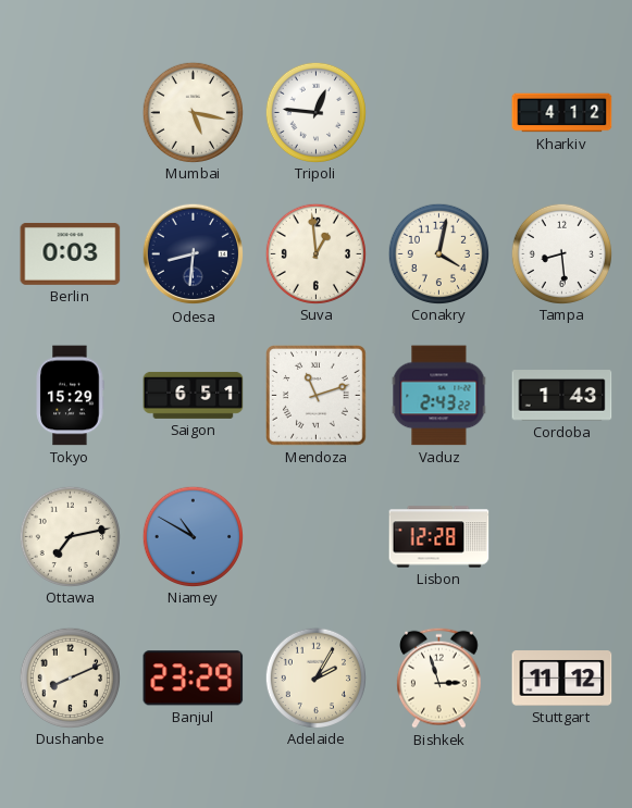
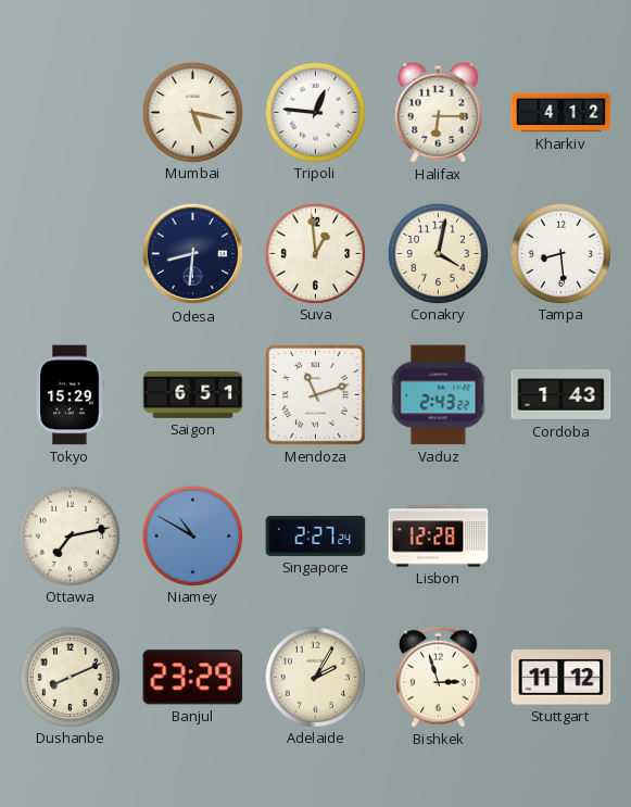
Halifax: none -> 6:15 (439, 112)
Berlin: 0:03 -> none (71, 253)
Singapore: none -> 2:27 (316, 535)
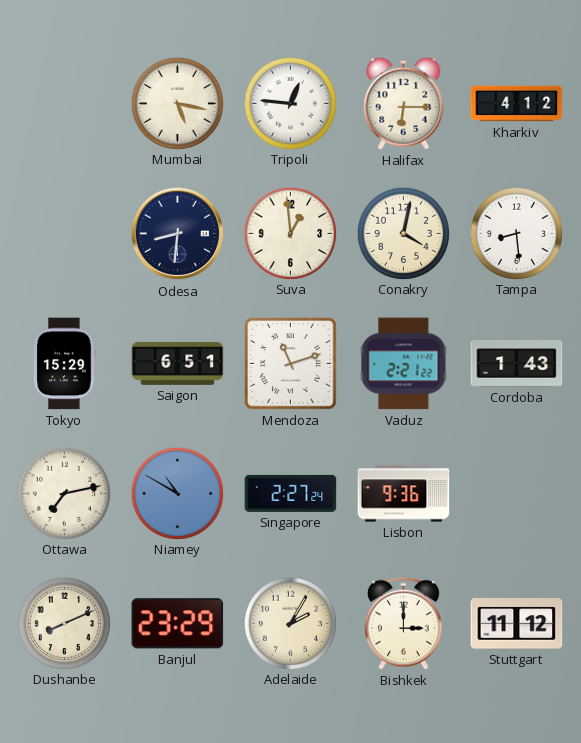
Vaduz: 2:43 -> 2:21 (404, 364)
Lisbon: 12:28 -> 9:36 (404, 494)
Bishkek: 2:57 -> 3:00 (404, 623)
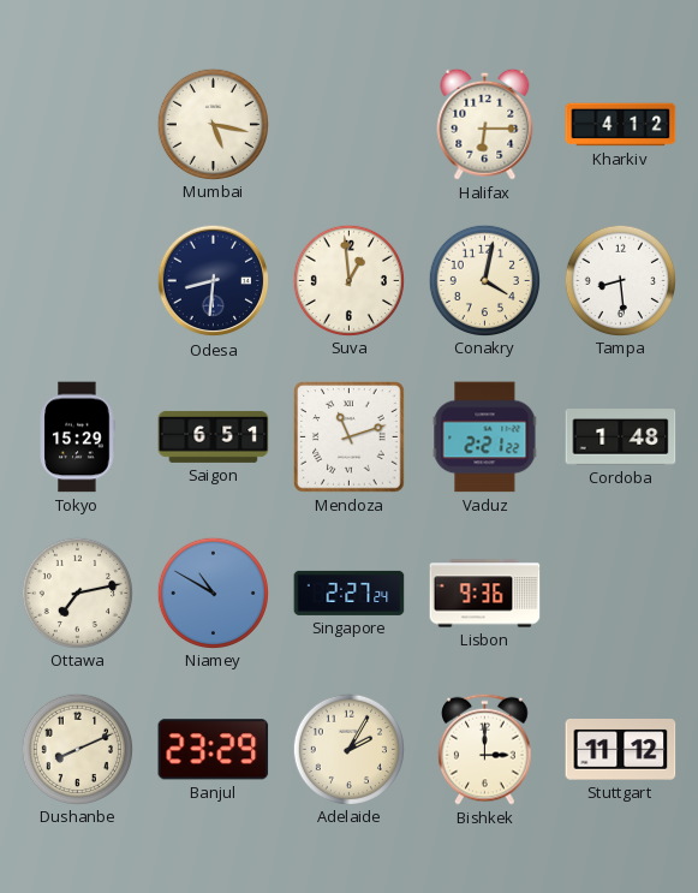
Tripoli: 12:46 -> none (290, 103)
Cordoba: 1:43 -> 1:48 (621, 437)
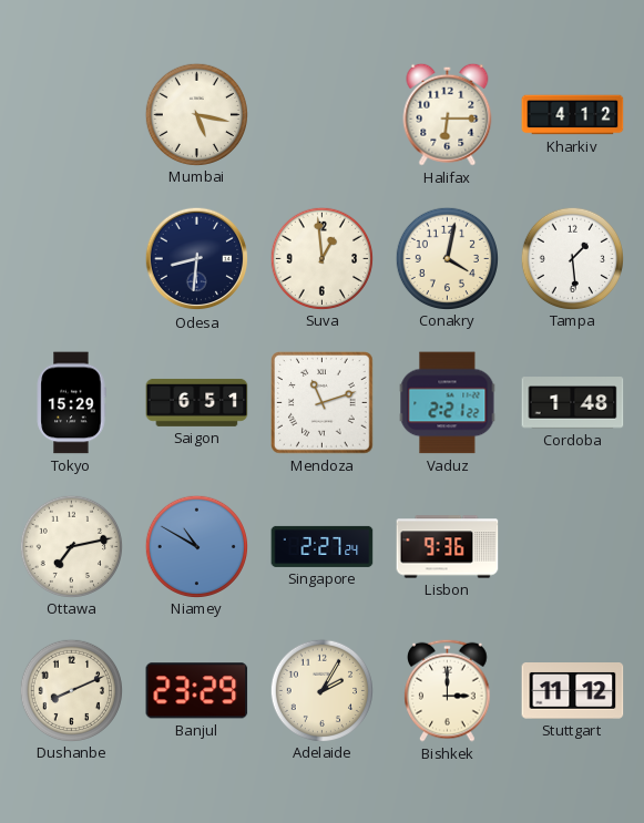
Tampa: 8:29 -> 1:29 (572, 258)
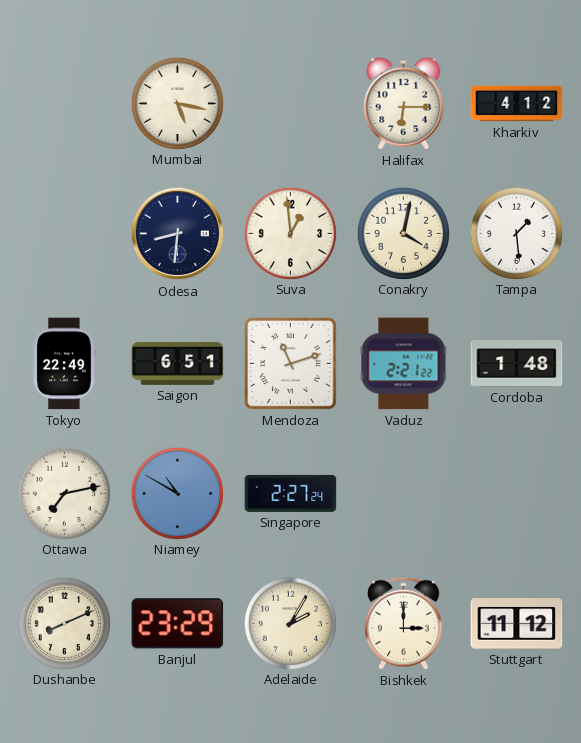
Tokyo: 15:29 -> 22:49 (64, 364)
Lisbon: 9:36 -> none (448, 547)
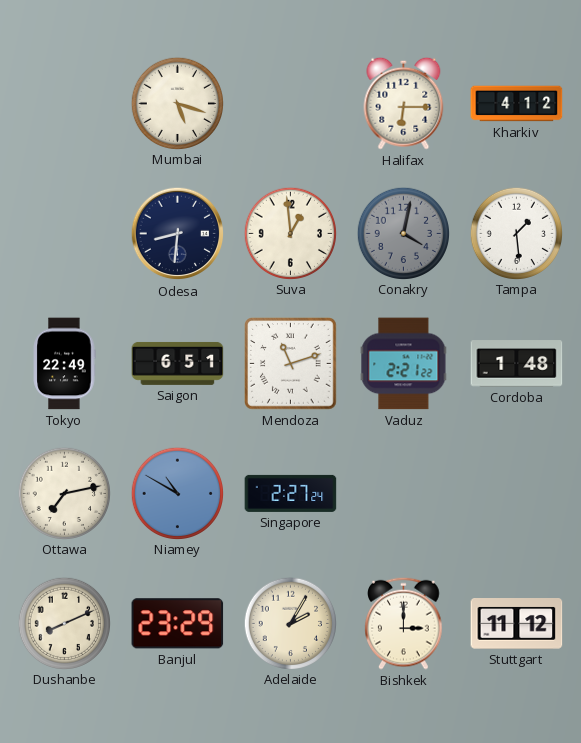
Mumbai: 5:17 -> 5:18 (177, 103)
Conakry dial: cream -> grey (403, 233)
